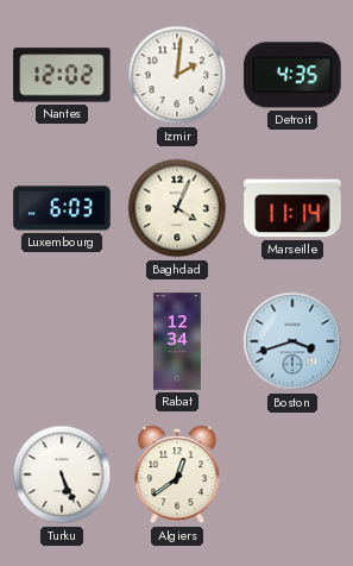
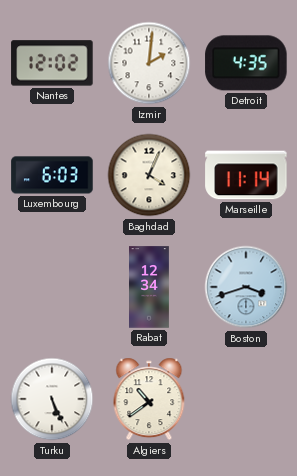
Algiers: 12:39 -> 10:39 (149, 399)
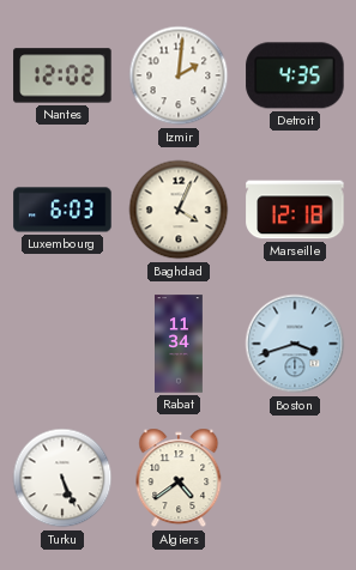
Marseille: 11:14 -> 12:18 (295, 210)
Rabat: 12:34 -> 11:34 (180, 344)
Algiers: 10:39 -> 4:39 (179, 478)
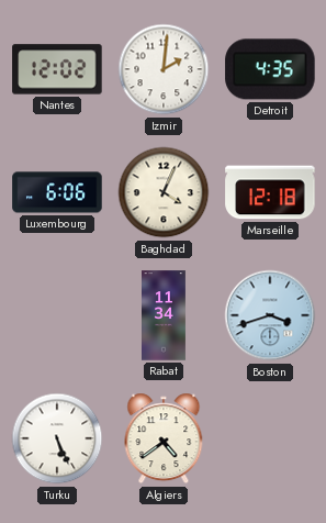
Luxembourg: 6:03 -> 6:06 (57, 192)
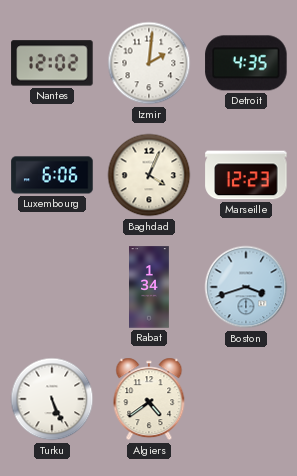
Marseille: 12:18 -> 12:23 (246, 175)
Rabat: 11:34 -> 1:34 (150, 287)
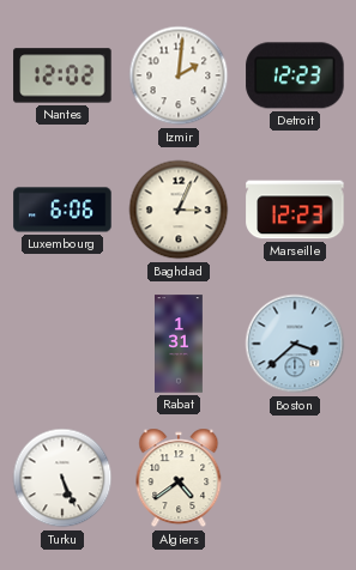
Detroit: 4:35 -> 12:23 (295, 75)
Baghdad: 4:04 -> 3:04 (179, 210)
Rabat: 1:34 -> 1:31 (180, 344)
Boston: 3:42 -> 3:38 (295, 344)
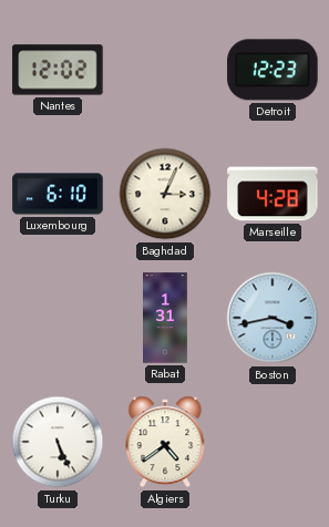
Izmir: 2:01 -> none (179, 75)
Luxembourg: 6:06 -> 6:10 (58, 194)
Marseille: 12:23 -> 4:28 (273, 194)
Boston: 3:38 -> 3:43 (273, 318)
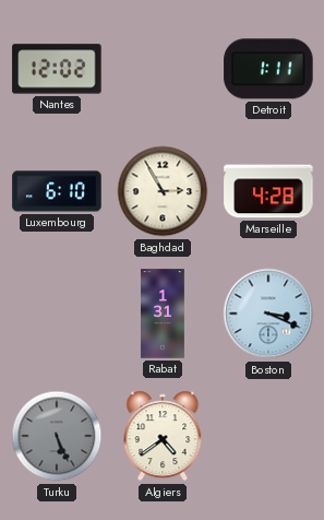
Detroit: 12:23 -> 1:11 (268, 69)
Baghdad: 3:04 -> 2:55 (163, 191)
Boston: 3:43 -> 3:19 (268, 314)
Turku dial: white -> grey (57, 436)
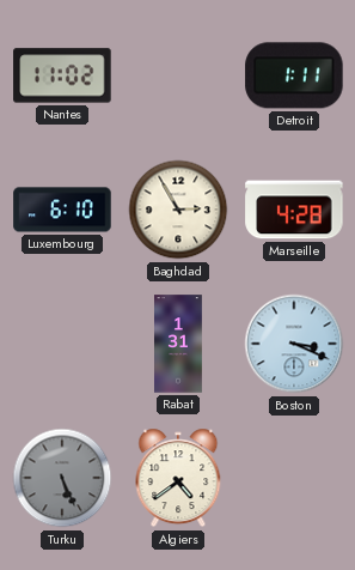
Nantes: 12:02 -> 11:02 (62, 75)
